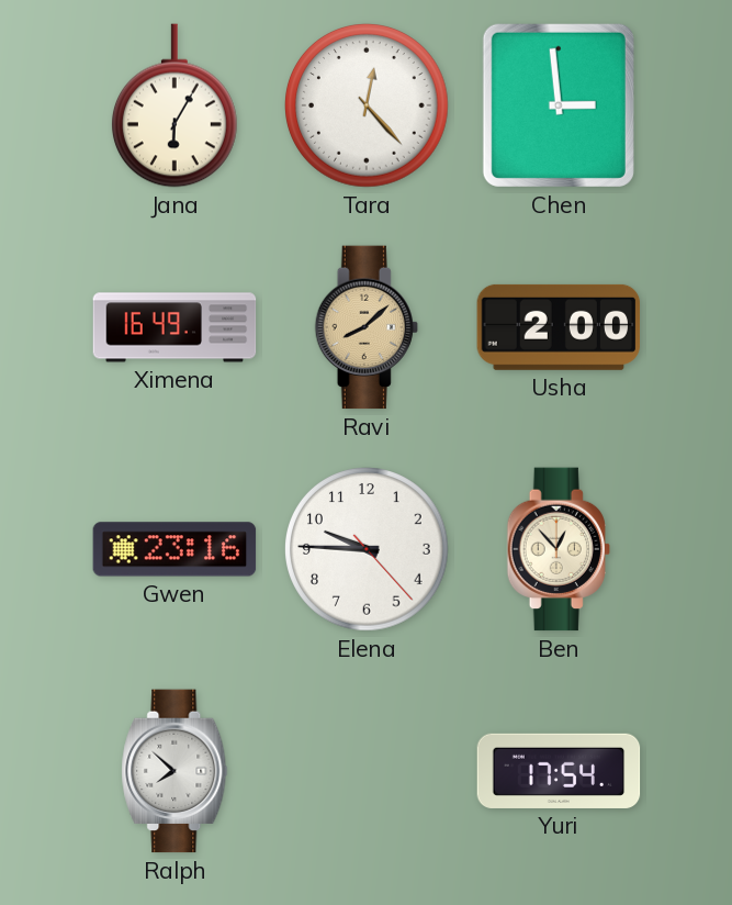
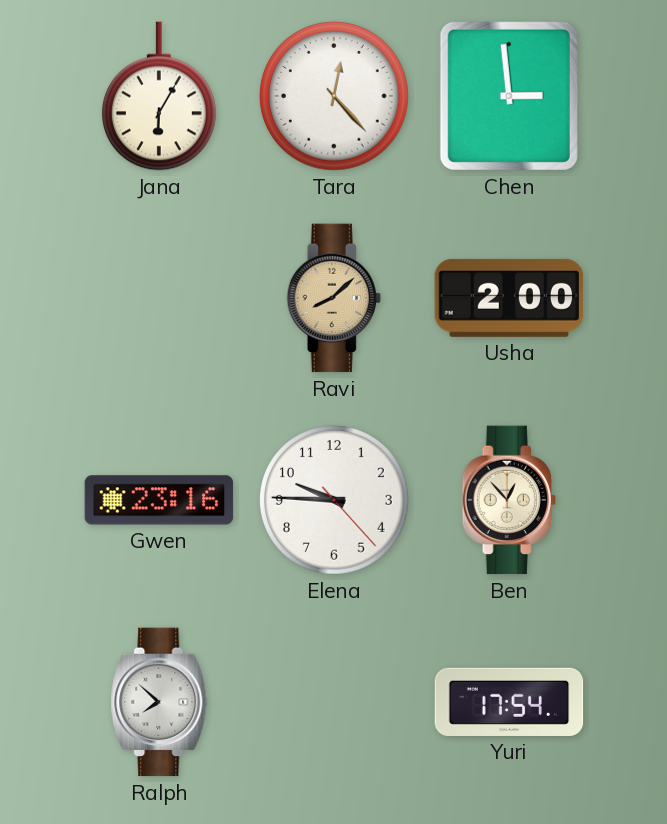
Ximena: 16:49 -> none (174, 327)
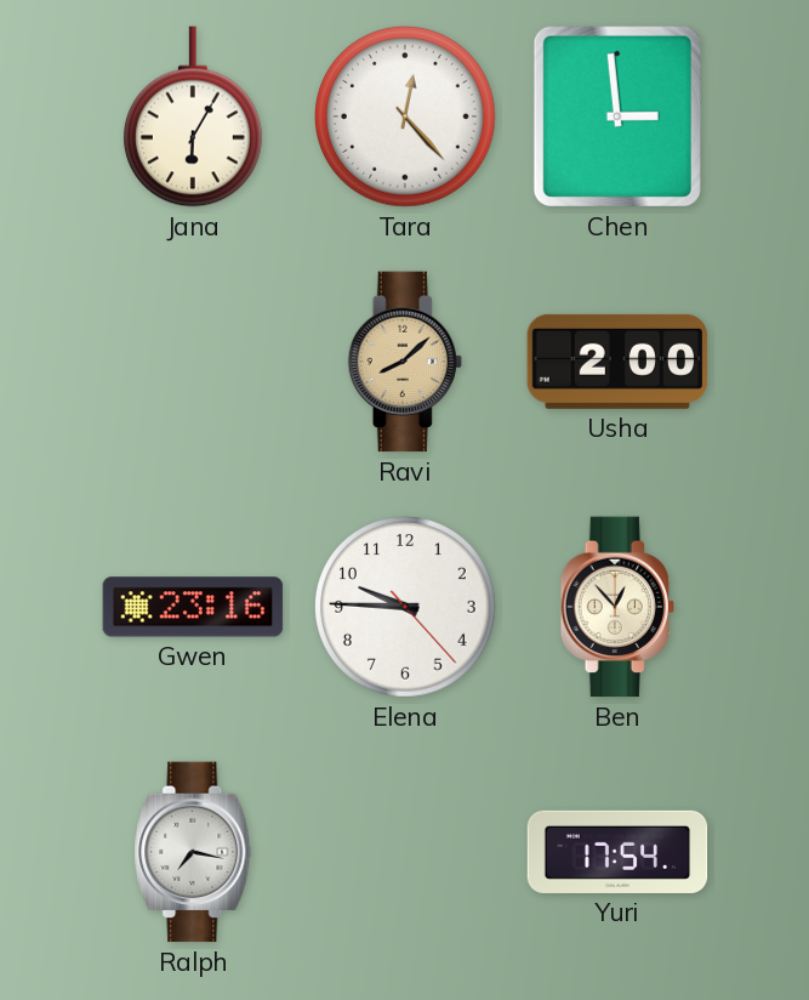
Ralph: 7:52 -> 7:17 (193, 852)
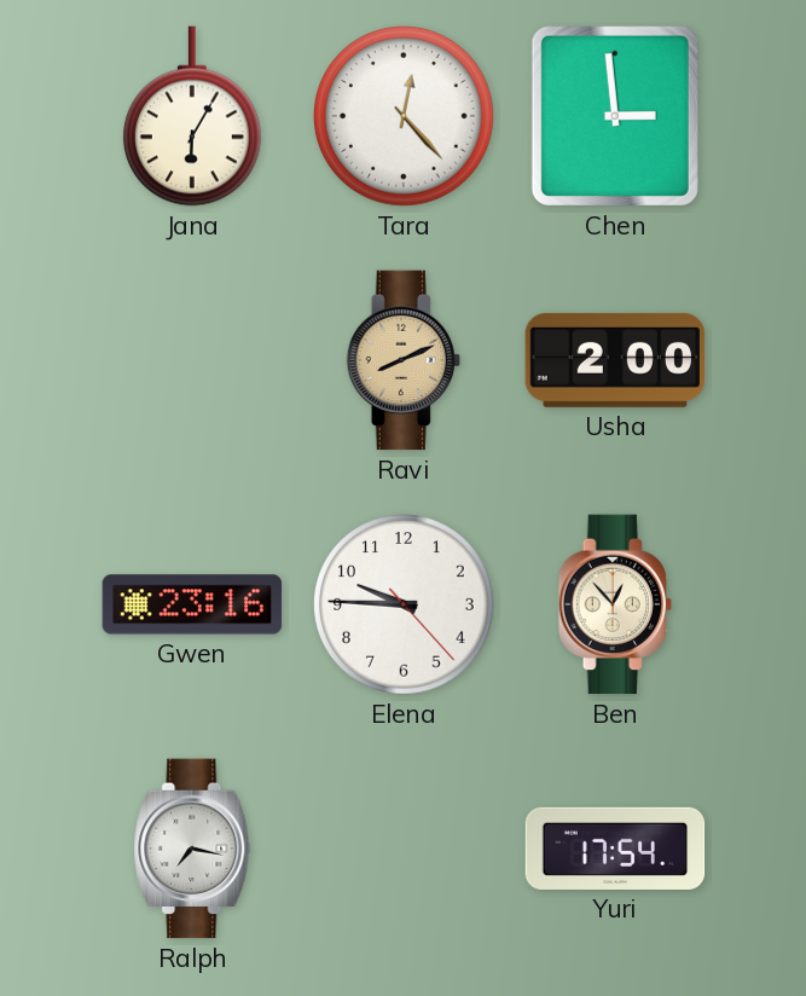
Ravi: 8:08 -> 8:11 (404, 360)
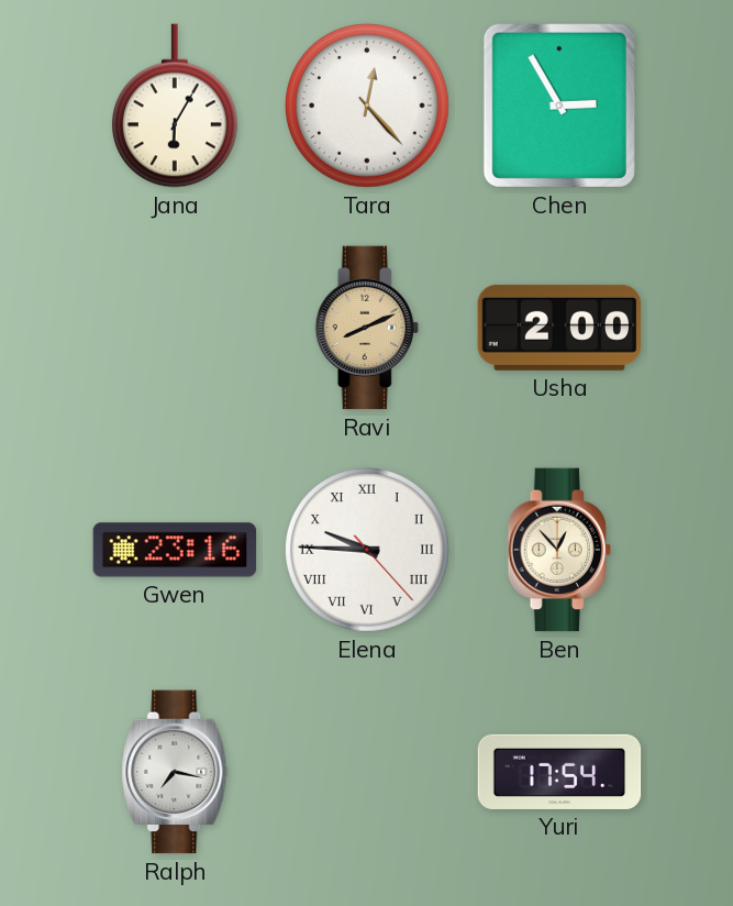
Chen: 2:59 -> 2:55 (559, 106)
Elena numerals: Arabic -> Roman (367, 550)
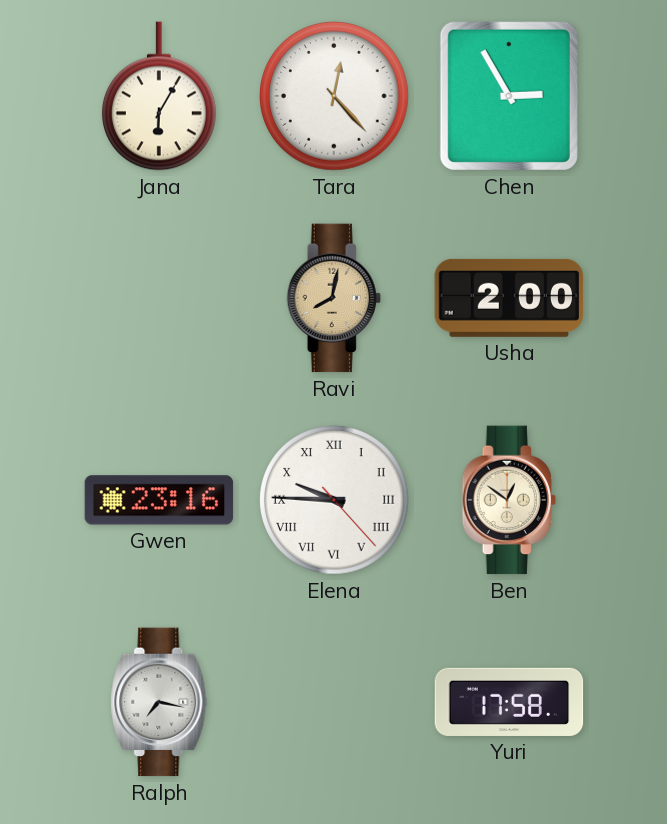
Ravi: 8:11 -> 8:02 (334, 298)
Ben: 12:53 -> 12:51 (509, 500)
Yuri: 17:54 -> 17:58 (509, 702)
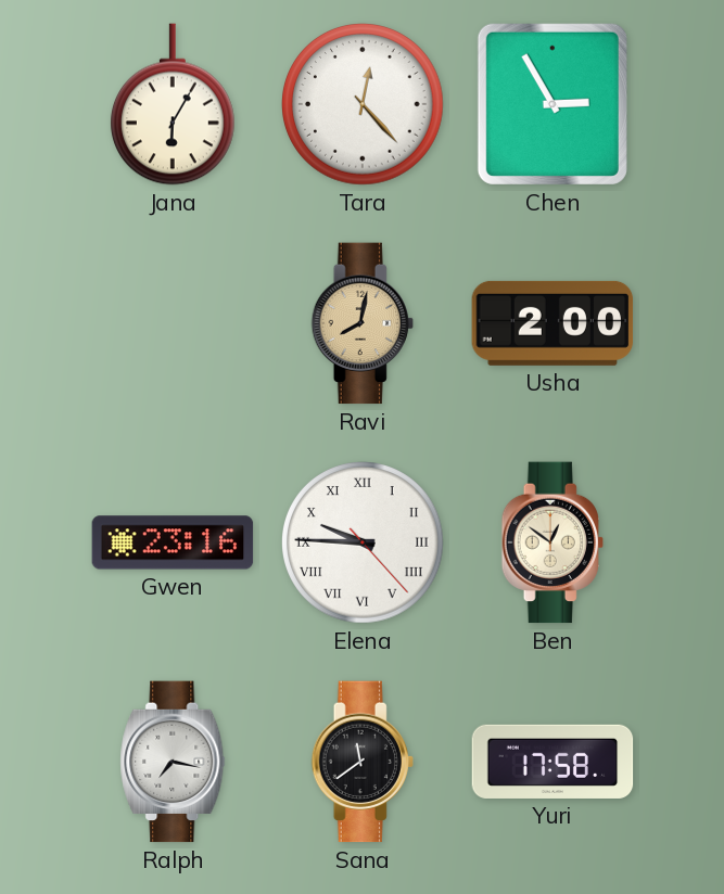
Sana: none -> 11:39 (363, 762)
